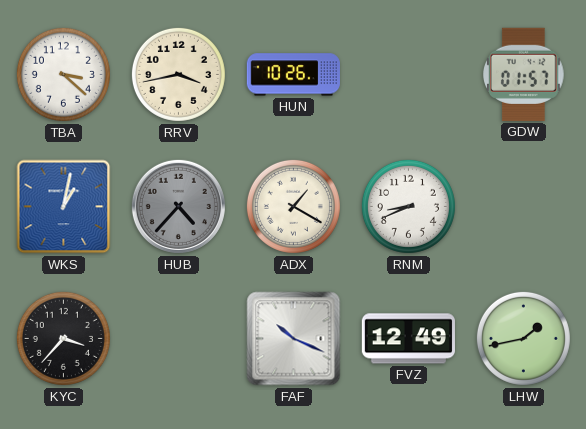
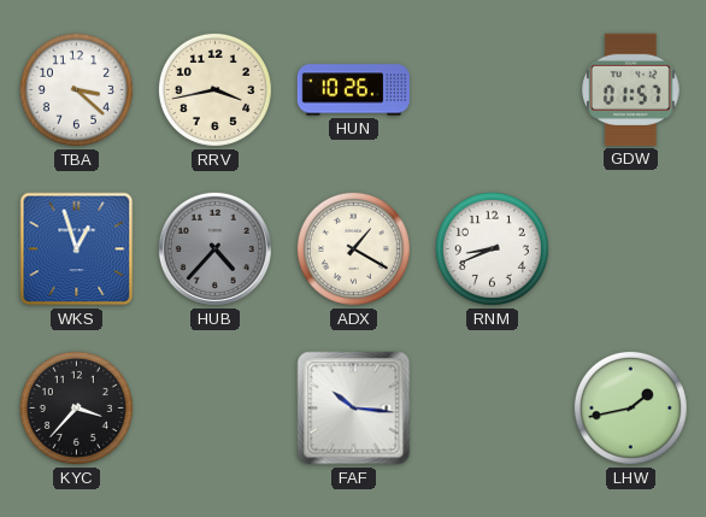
WKS: 1:02 -> 12:57 (77, 249)
FAF: 10:19 -> 10:16 (354, 409)
FVZ: 12:49 -> none (408, 339)
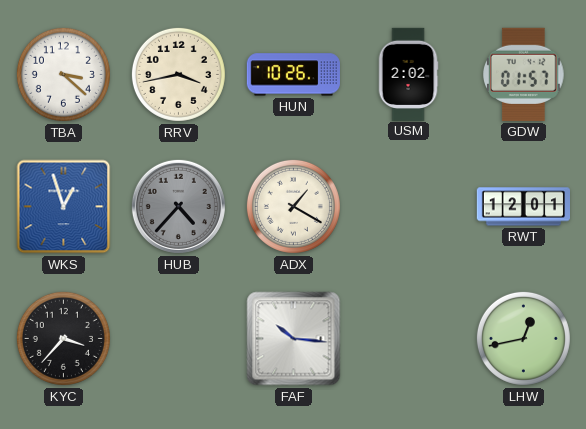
USM: none -> 2:02 (408, 74)
RNM: 8:41 -> none (492, 248)
RWT: none -> 12:01 (523, 207)
LHW: 1:43 -> 12:43 (523, 338)
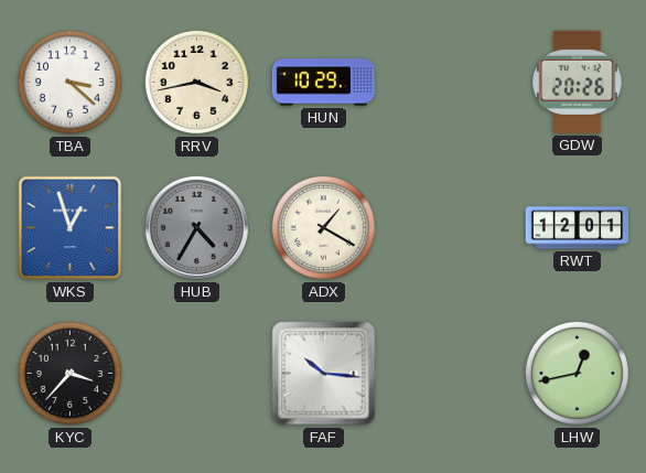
HUN: 10:26 -> 10:29 (323, 83)
USM: 2:02 -> none (408, 74)
GDW: 01:57 -> 20:26 (578, 82)
HUB: 4:37 -> 4:35 (196, 227)
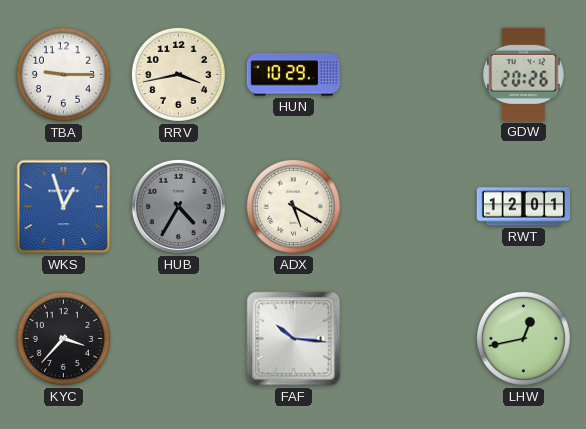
TBA: 3:22 -> 9:15 (63, 74)
ADX: 1:20 -> 5:20 (293, 206)
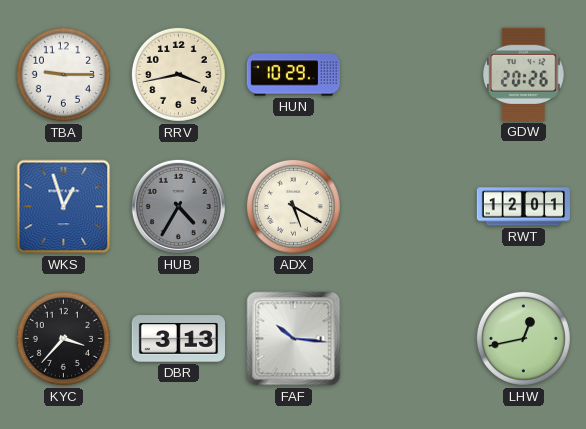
DBR: none -> 3:13 (178, 339)
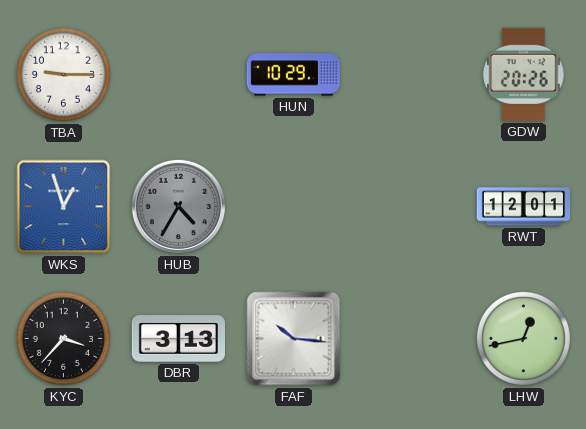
RRV: 3:43 -> none (178, 74)
ADX: 5:20 -> none (293, 206)
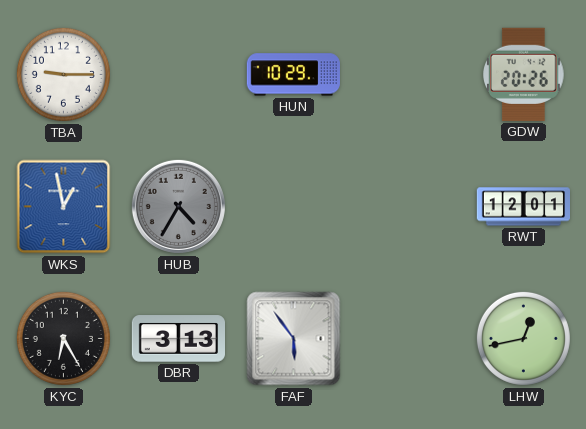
WKS: 12:57 -> 12:58 (64, 207)
KYC: 3:37 -> 6:25 (63, 338)
FAF: 10:16 -> 5:54 (294, 339)
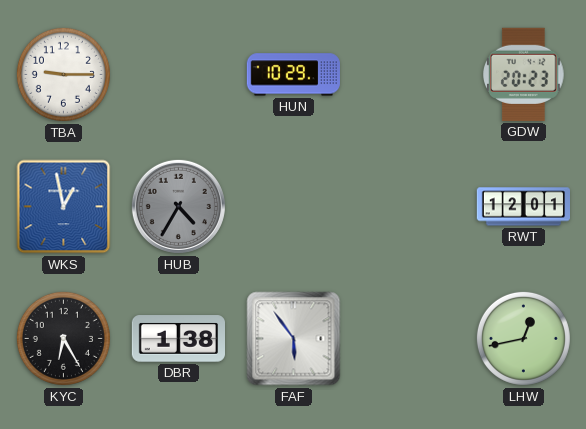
GDW: 20:26 -> 20:23 (524, 74)
DBR: 3:13 -> 1:38 (178, 339)
